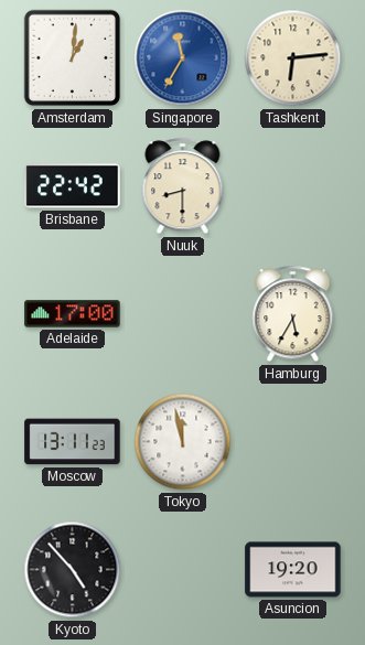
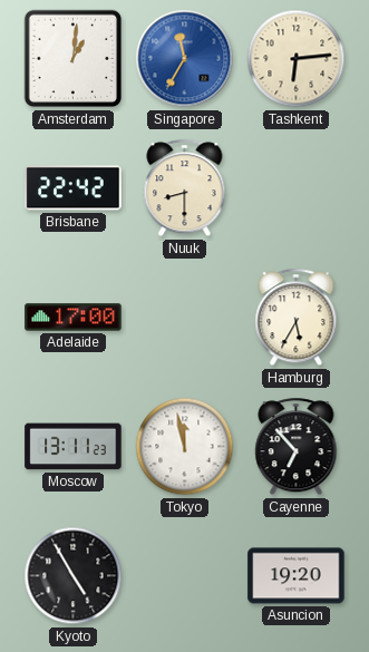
Cayenne: none -> 6:53 (297, 447)
Kyoto: 4:53 -> 4:55 (74, 576)
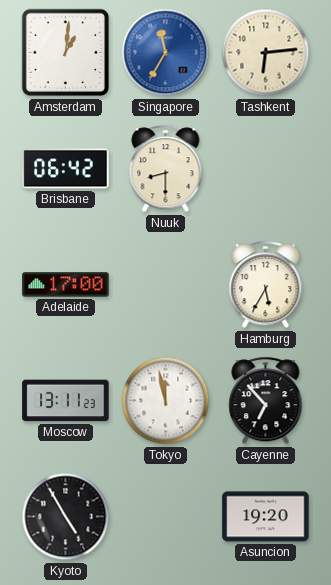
Brisbane: 22:42 -> 06:42 (66, 169)
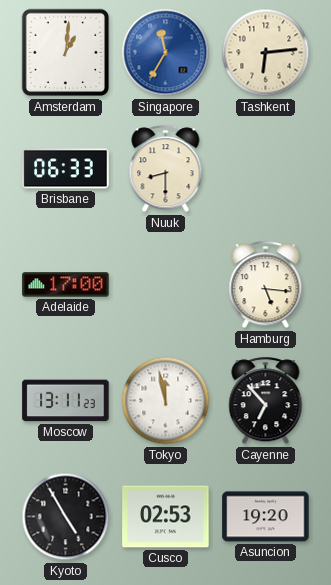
Brisbane: 06:42 -> 06:33 (66, 169)
Hamburg: 5:35 -> 5:16 (266, 285)
Cusco: none -> 02:53 (166, 517)
